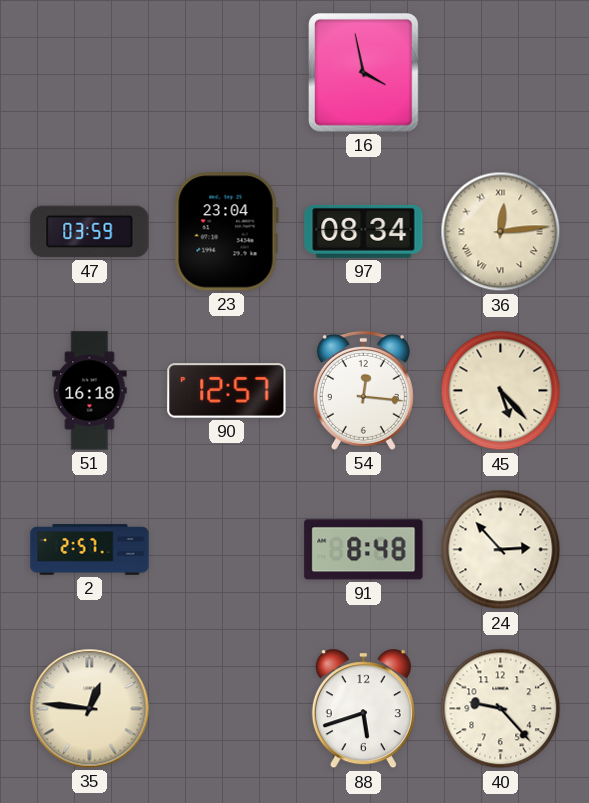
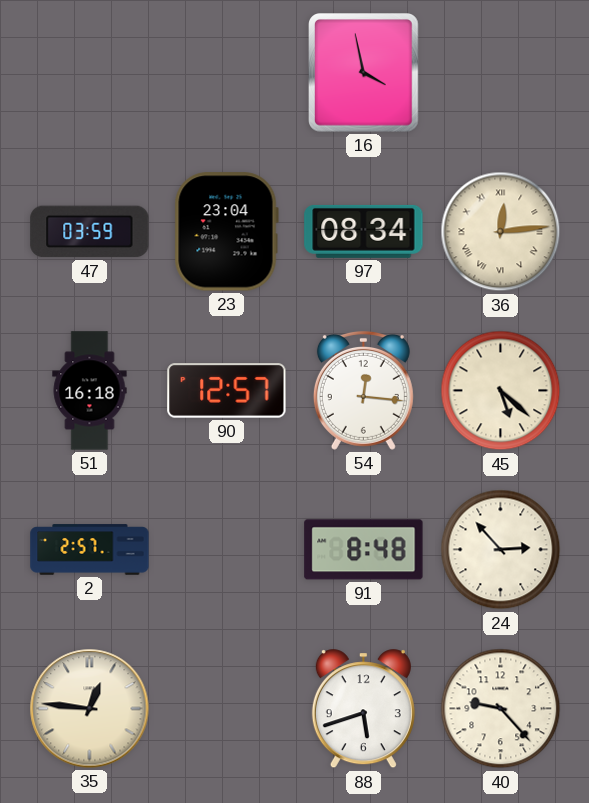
45: 5:23 -> 5:22 (501, 391)
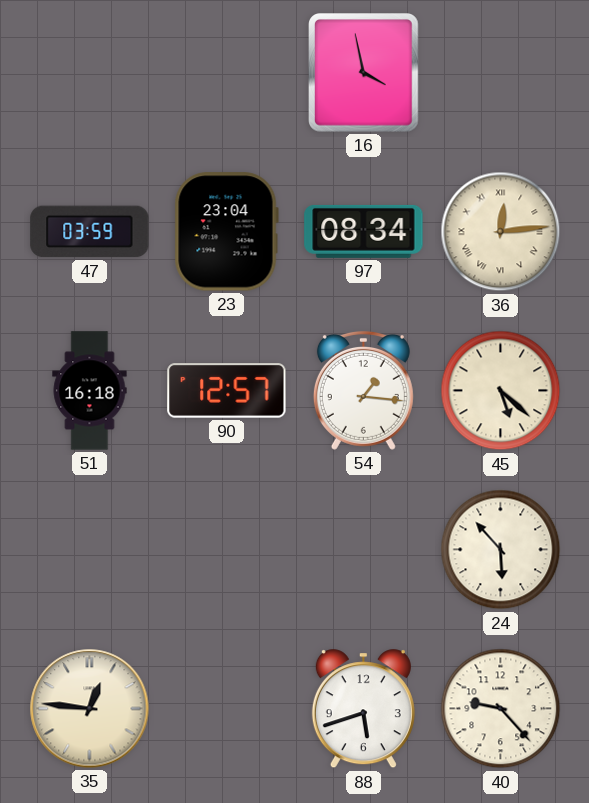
54: 12:16 -> 1:16 (363, 390)
2: 2:57 -> none (90, 550)
91: 8:48 -> none (364, 550)
24: 2:53 -> 5:53 (501, 550)
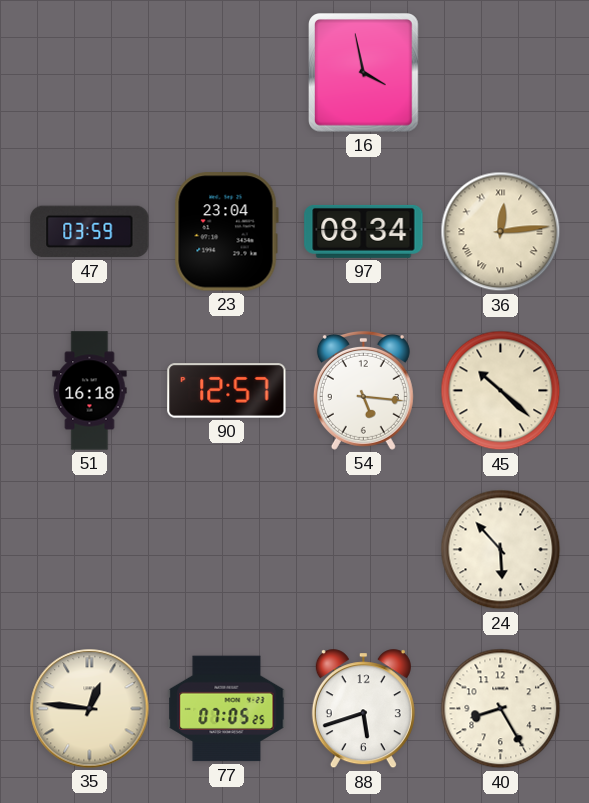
54: 1:16 -> 5:16 (363, 390)
45: 5:22 -> 10:22 (501, 391)
77: none -> 07:05 (227, 709)
40: 9:23 -> 8:25 (501, 709)
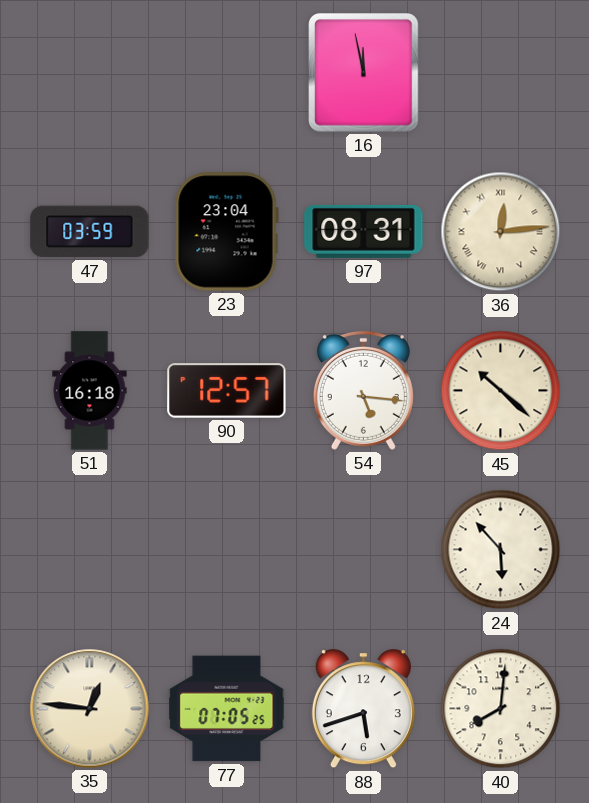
16: 3:58 -> 11:58 (364, 73)
97: 08:34 -> 08:31 (364, 231)
40: 8:25 -> 8:01 (501, 709)
